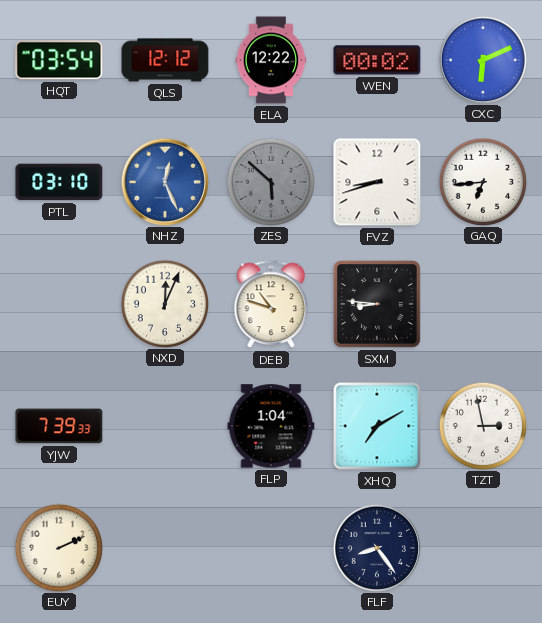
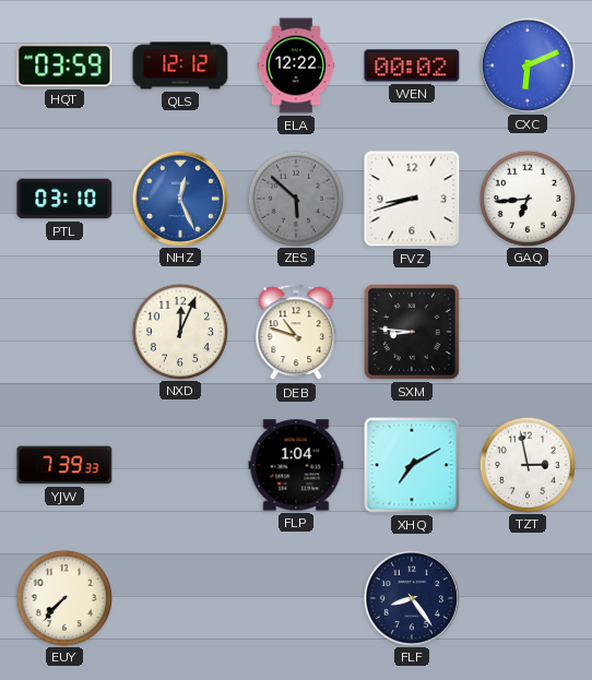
HQT: 03:54 -> 03:59 (64, 65)
EUY: 2:11 -> 7:37 (63, 597)
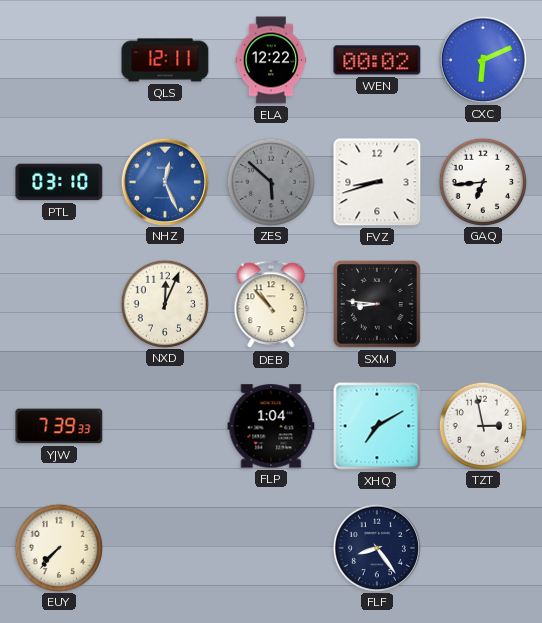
HQT: 03:59 -> none (64, 65)
QLS: 12:12 -> 12:11 (165, 60)
DEB: 10:48 -> 10:53 (271, 305)
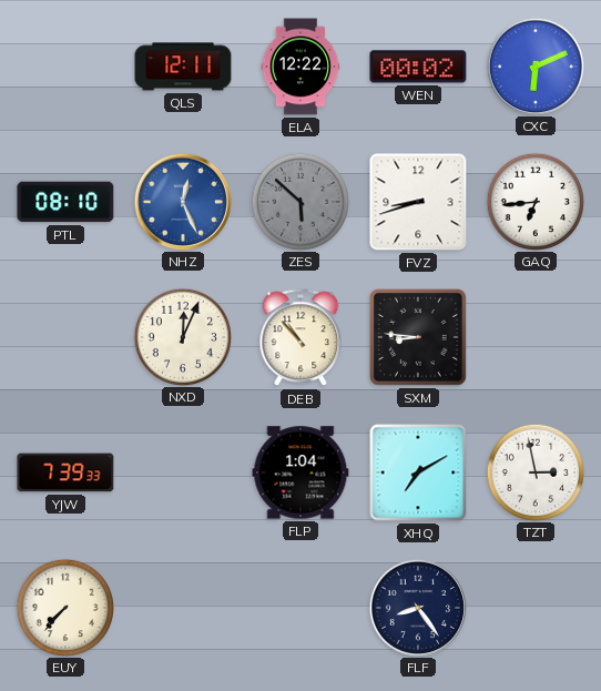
PTL: 03:10 -> 08:10 (65, 202)
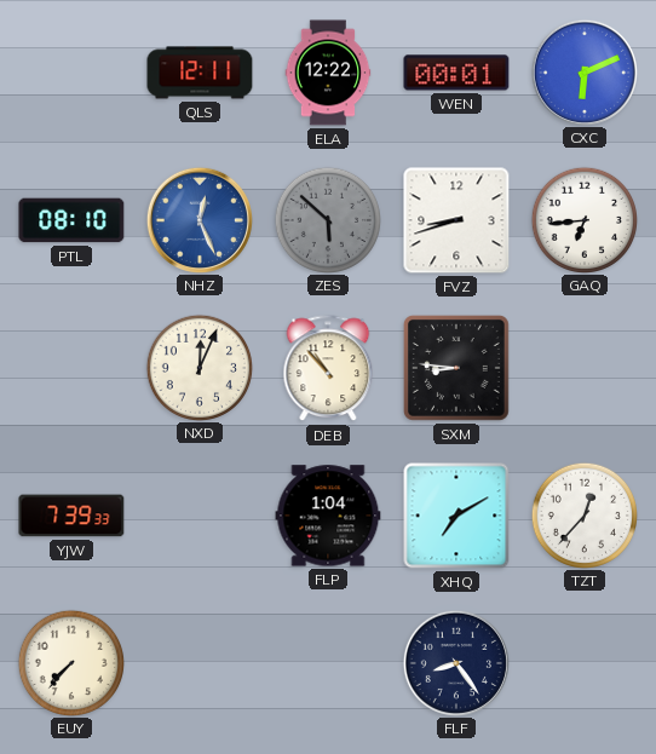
WEN: 00:02 -> 00:01 (456, 73)
TZT: 2:58 -> 12:37 (583, 514)
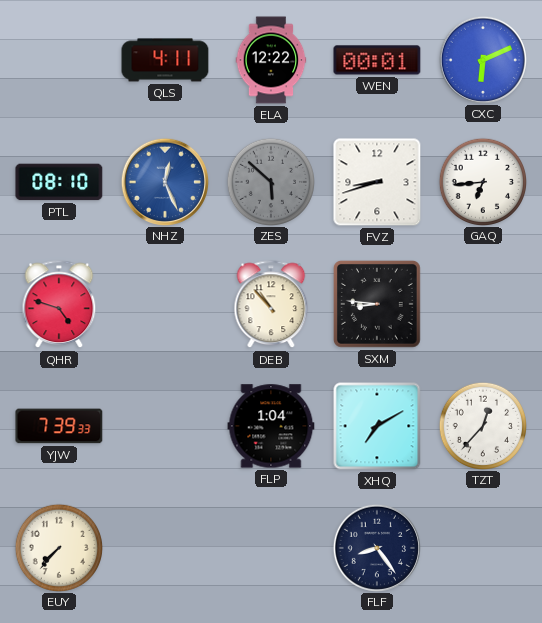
QLS: 12:11 -> 4:11 (165, 60)
QHR: none -> 4:48 (59, 305)
NXD: 12:04 -> none (198, 367)
